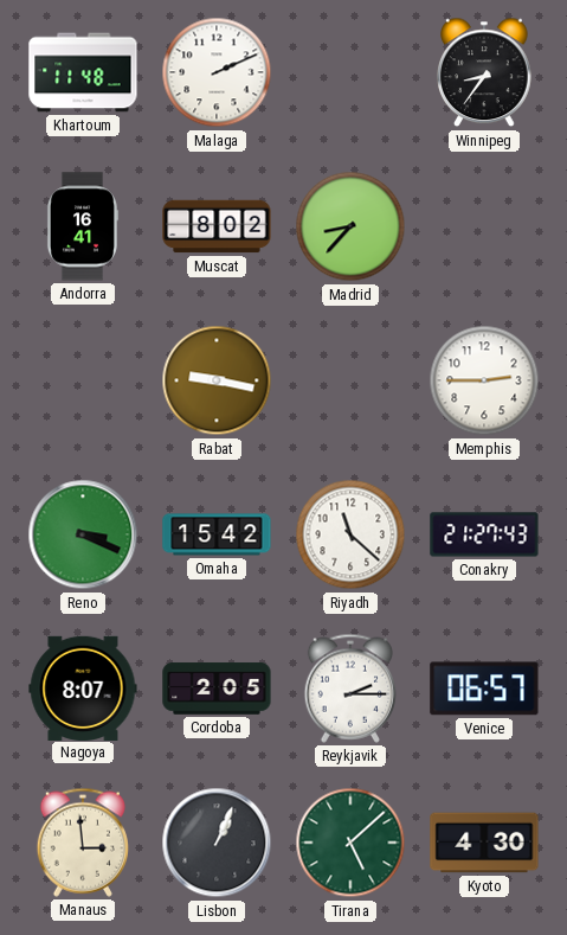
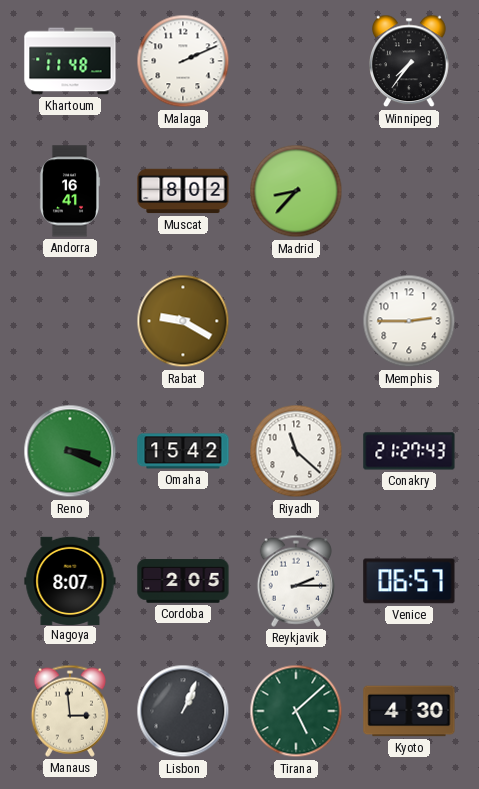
Winnipeg: 8:36 -> 7:36 (409, 61)
Rabat: 9:17 -> 9:20 (183, 321)
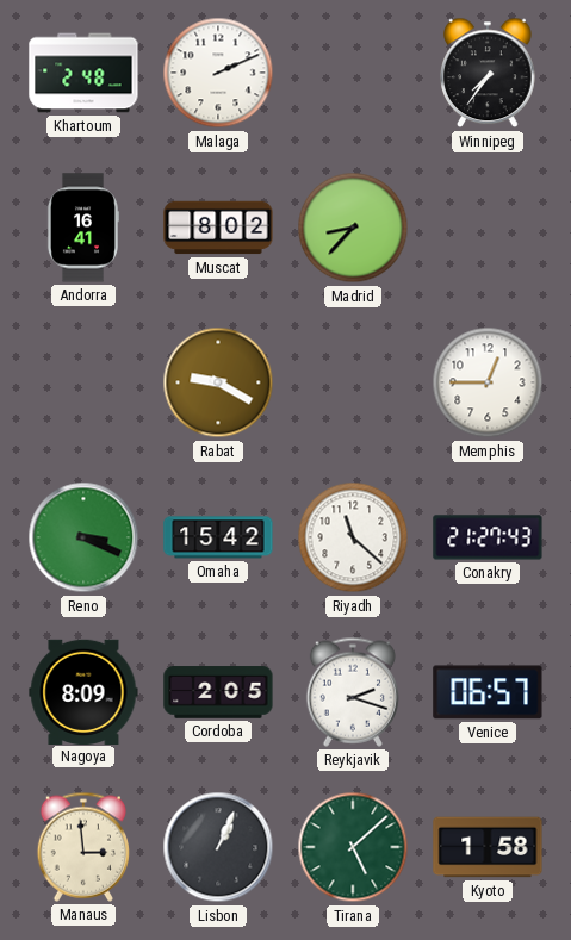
Khartoum: 11:48 -> 2:48 (83, 73)
Memphis: 2:45 -> 12:45 (488, 382)
Nagoya: 8:07 -> 8:09 (83, 691)
Reykjavik: 2:15 -> 2:18 (353, 692)
Kyoto: 4:30 -> 1:58 (488, 847)
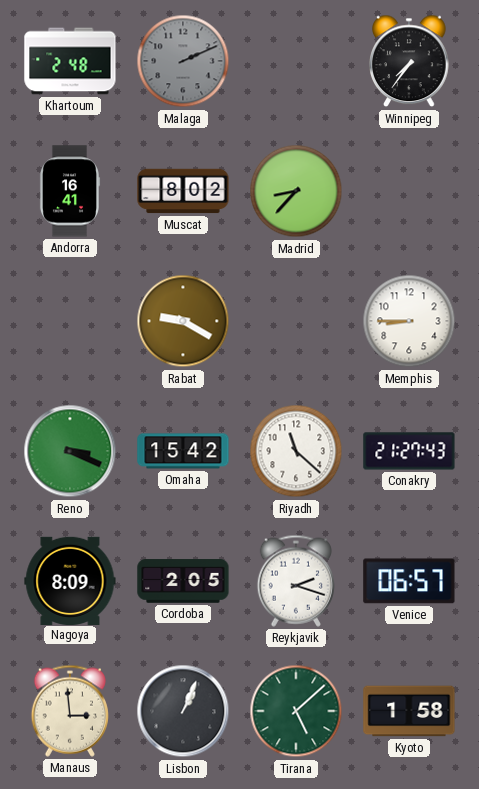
Malaga dial: white -> grey (183, 61)
Memphis: 12:45 -> 8:45 (409, 321)
